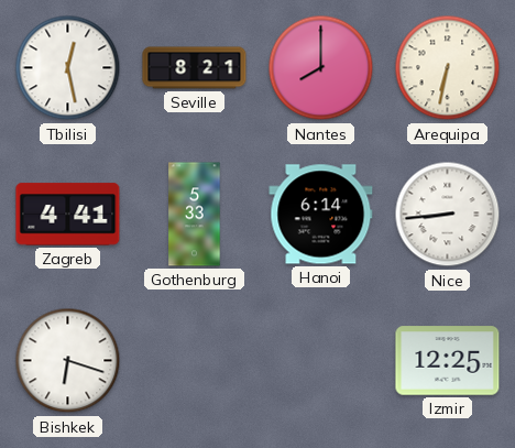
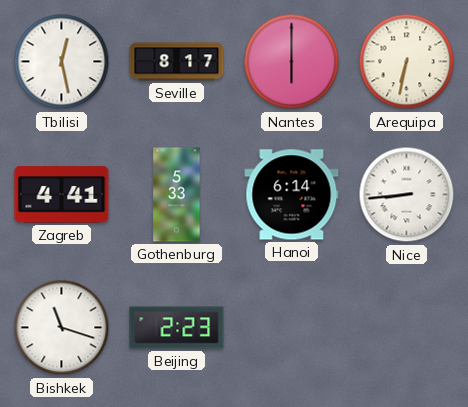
Seville: 8:21 -> 8:17 (177, 62)
Nantes: 8:00 -> 6:00 (292, 62)
Bishkek: 6:18 -> 11:18 (62, 328)
Beijing: none -> 2:23 (177, 328)
Izmir: 12:25 -> none (448, 361)
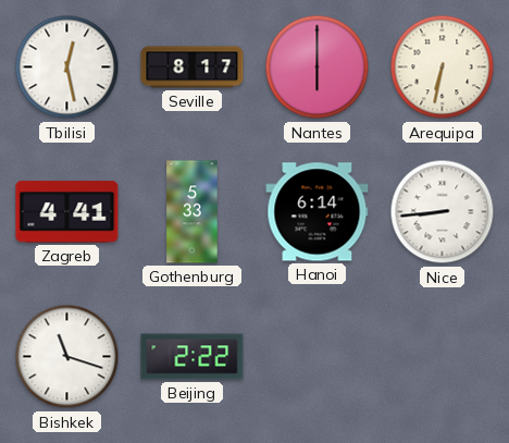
Beijing: 2:23 -> 2:22 (193, 357)
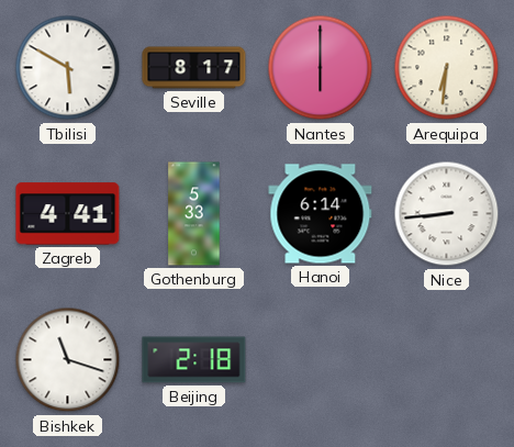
Tbilisi: 12:28 -> 5:50 (68, 68)
Arequipa: 6:32 -> 6:31 (447, 68)
Beijing: 2:22 -> 2:18 (194, 360)
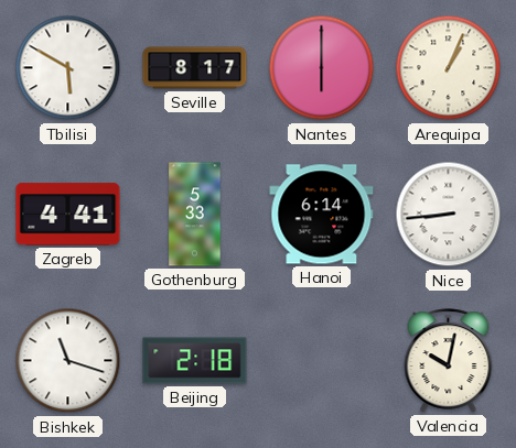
Arequipa: 6:31 -> 1:04 (449, 68)
Valencia: none -> 10:02 (449, 361)
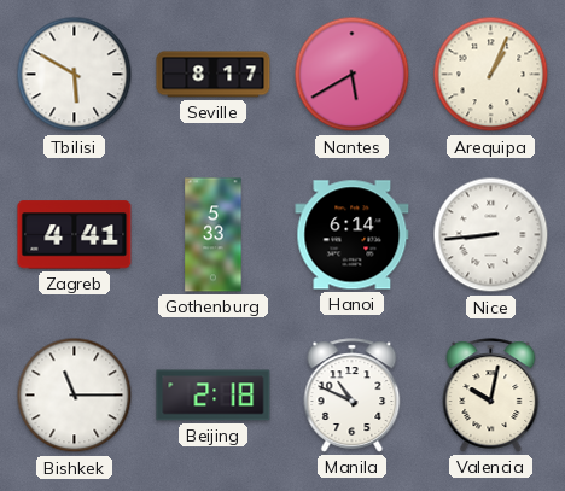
Nantes: 6:00 -> 5:40 (353, 75)
Bishkek: 11:18 -> 11:15 (75, 396)
Manila: none -> 10:49 (353, 396)
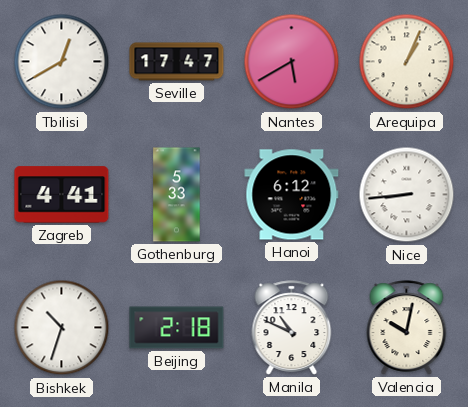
Tbilisi: 5:50 -> 12:40 (62, 62)
Seville: 8:17 -> 17:47 (177, 62)
Hanoi: 6:14 -> 6:12 (292, 195)
Bishkek: 11:15 -> 10:33 (62, 328)
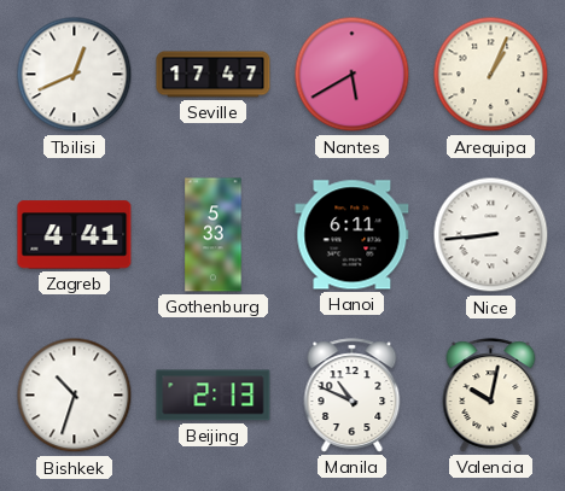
Tbilisi: 12:40 -> 12:41 (75, 75)
Hanoi: 6:12 -> 6:11 (353, 235)
Beijing: 2:18 -> 2:13 (214, 396)
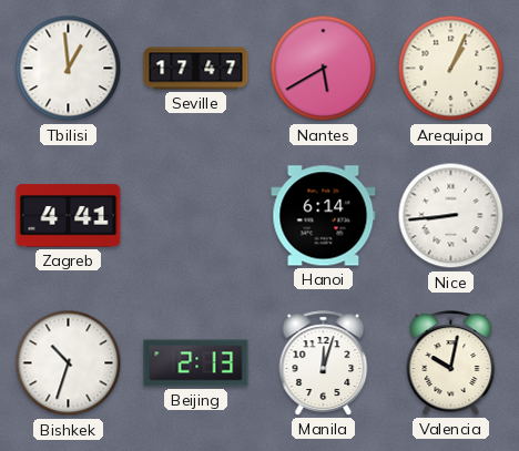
Tbilisi: 12:41 -> 12:59 (69, 69)
Gothenburg: 5:33 -> none (214, 235)
Hanoi: 6:11 -> 6:14 (324, 216)
Manila: 10:49 -> 12:03 (324, 363)
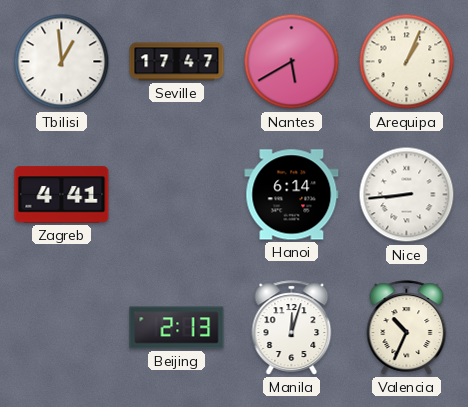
Bishkek: 10:33 -> none (69, 363)
Valencia: 10:02 -> 10:34 (407, 328)
